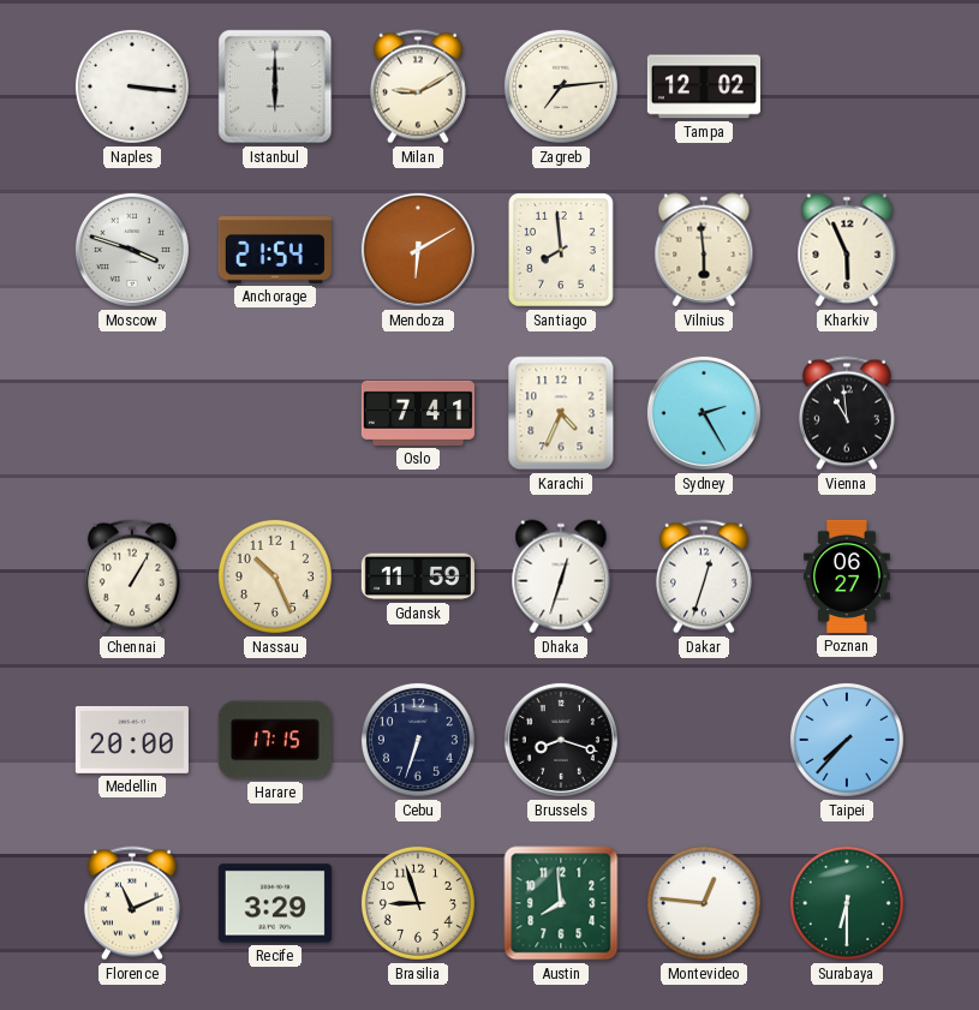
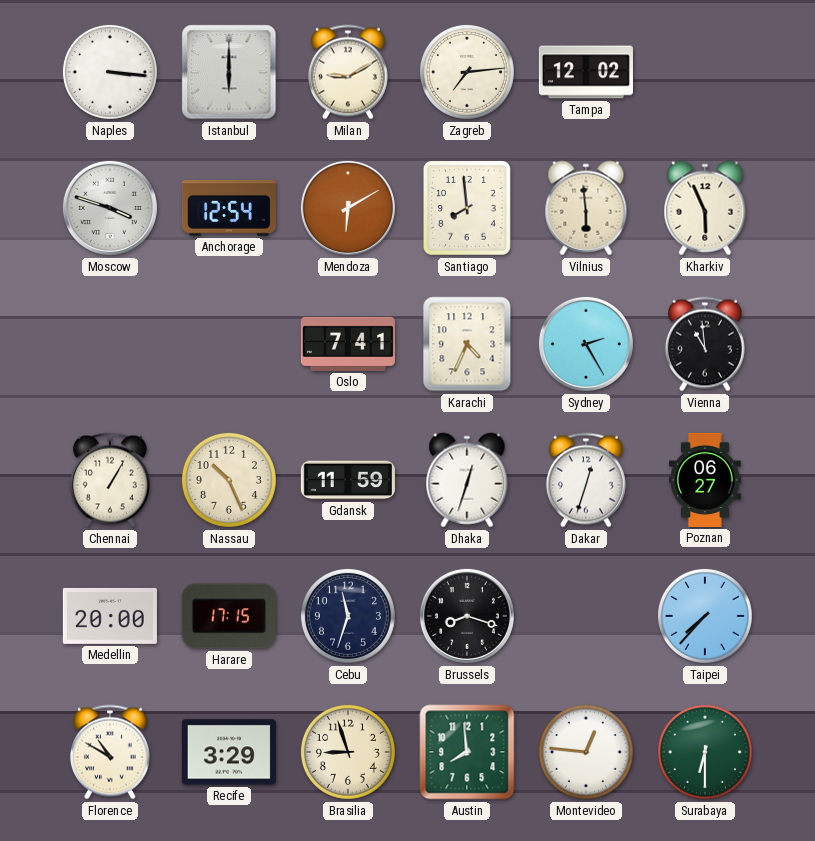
Anchorage: 21:54 -> 12:54 (229, 208)
Cebu: 6:33 -> 11:33 (348, 616)
Florence: 11:11 -> 10:50 (110, 752)
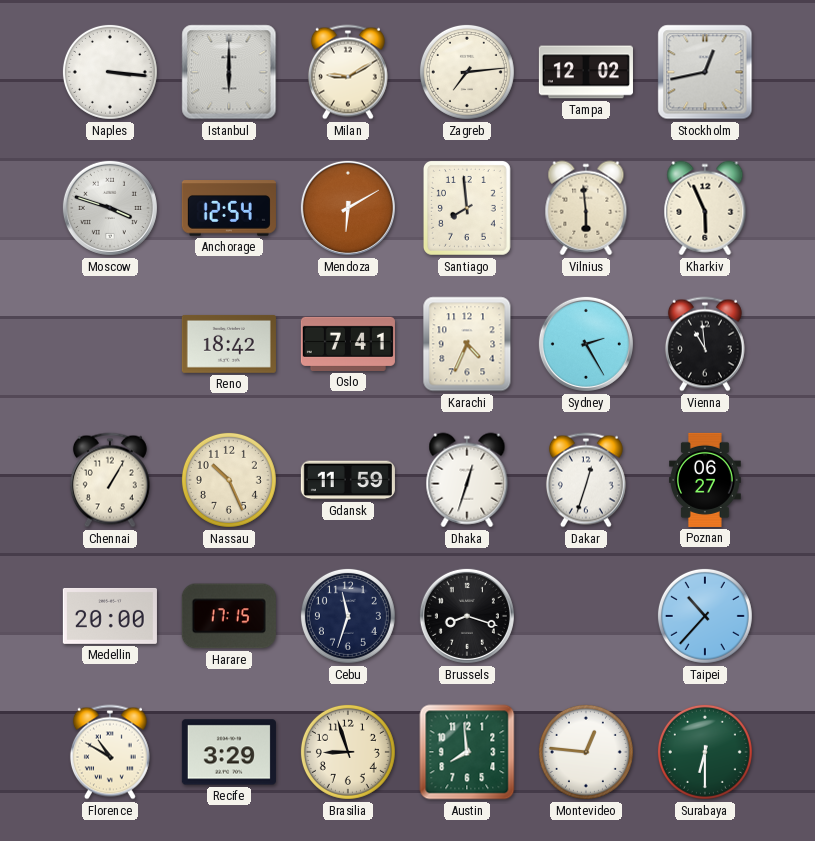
Stockholm: none -> 12:43 (705, 72)
Reno: none -> 18:42 (229, 344)
Taipei: 7:37 -> 10:37 (705, 616)
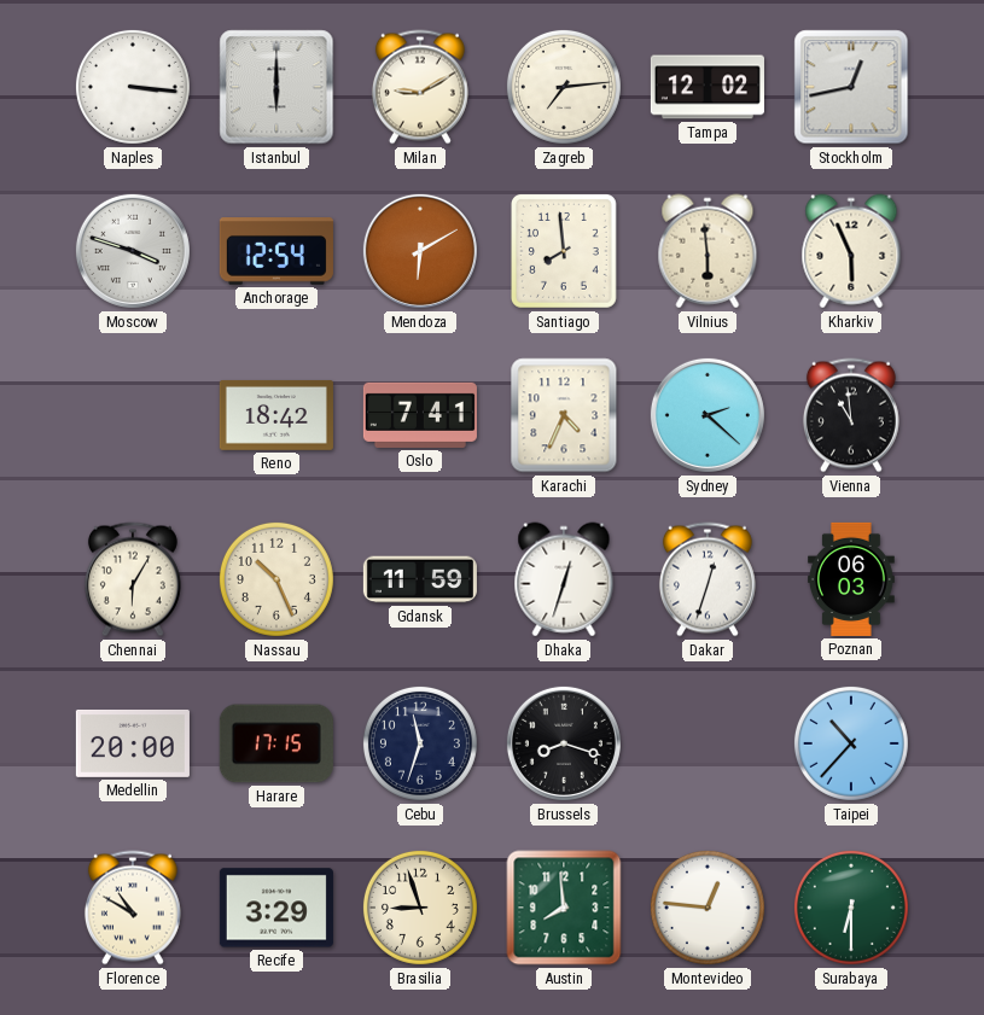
Sydney: 2:25 -> 2:22 (708, 415)
Chennai: 1:05 -> 6:05 (133, 579)
Poznan: 06:27 -> 06:03 (852, 579)
